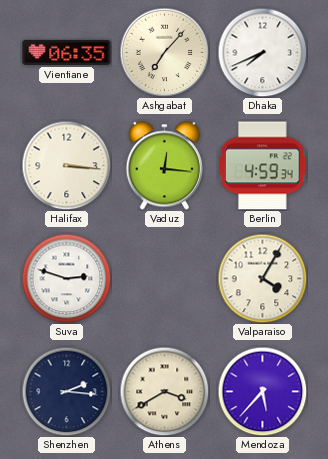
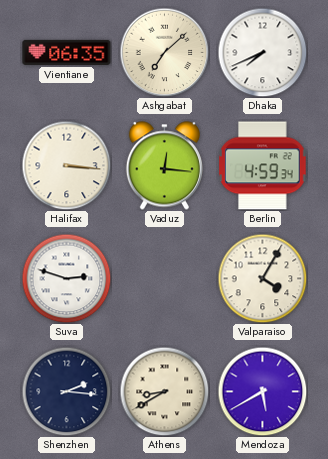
Ashgabat: 7:07 -> 7:08 (164, 52)
Athens: 3:40 -> 8:40 (164, 391)
Mendoza: 5:37 -> 5:40 (262, 391)
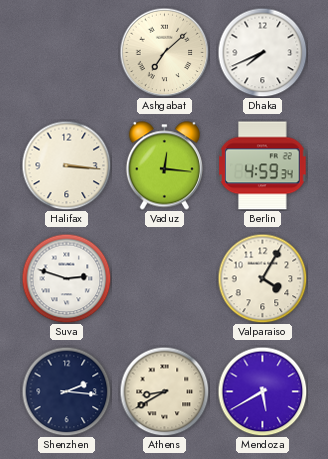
Vientiane: 06:35 -> none (67, 52)
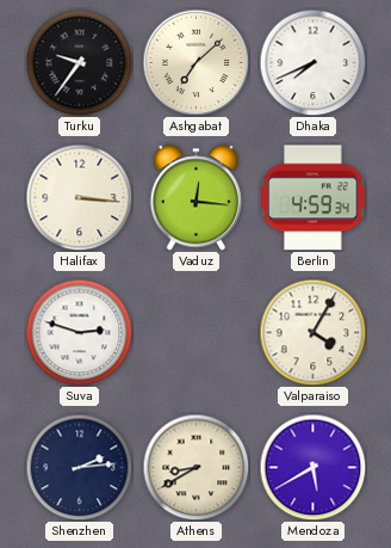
Turku: none -> 9:36 (79, 62)
Shenzhen: 2:16 -> 2:14 (79, 467)
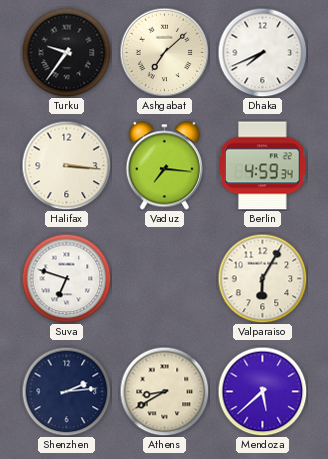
Vaduz: 12:16 -> 7:16 (164, 166)
Suva: 2:48 -> 6:48 (66, 278)
Valparaiso: 4:05 -> 6:05 (262, 278)
Mendoza: 5:40 -> 5:38 (262, 391)
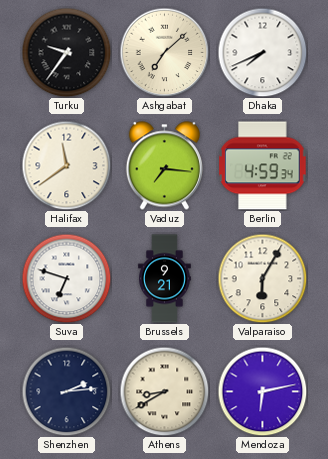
Halifax: 3:16 -> 11:39 (66, 165)
Brussels: none -> 9:21 (165, 279)
Mendoza: 5:38 -> 6:13 (262, 391)
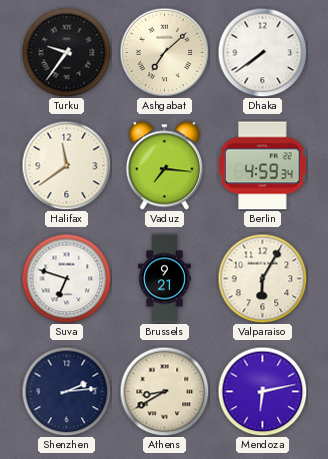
Dhaka: 7:41 -> 7:39 (262, 52)
